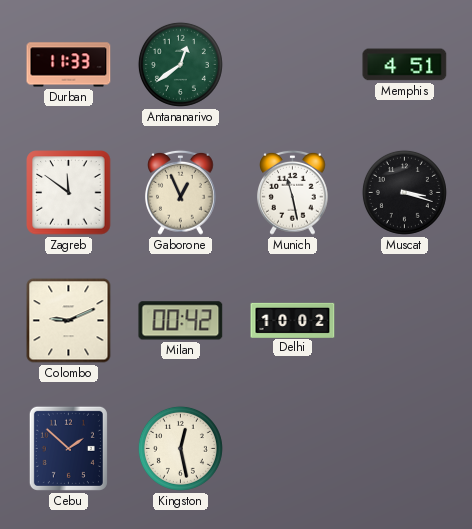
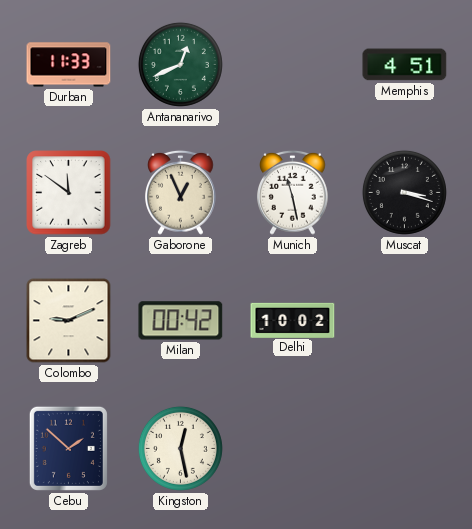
Antananarivo: 12:39 -> 12:41 (180, 64)
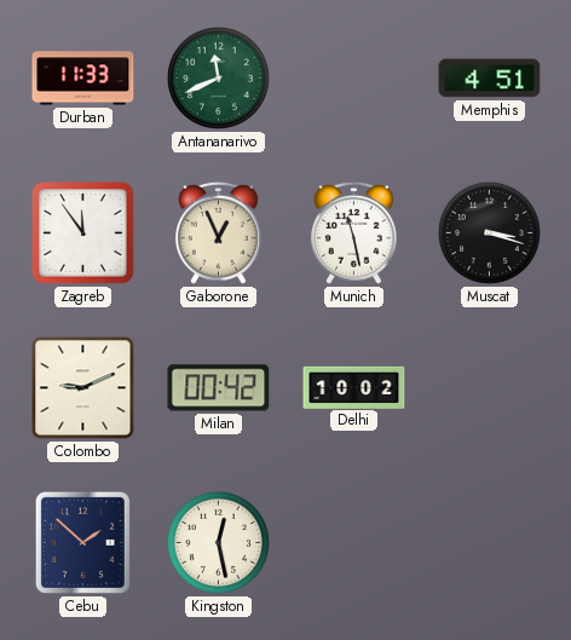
Antananarivo: 12:41 -> 11:41 (218, 77)
Zagreb: 11:51 -> 11:54 (83, 233)
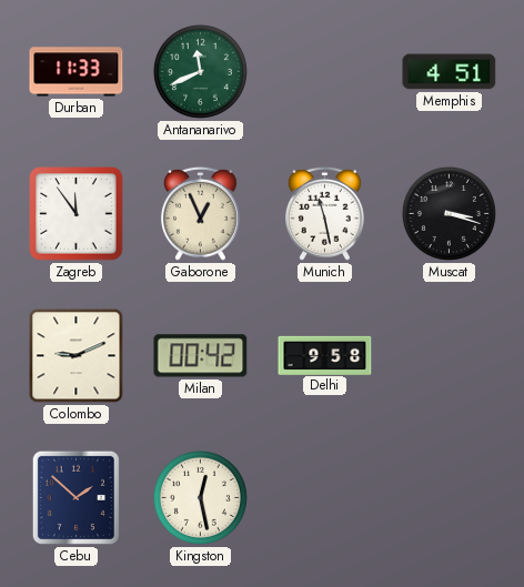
Delhi: 10:02 -> 9:58 (325, 355)
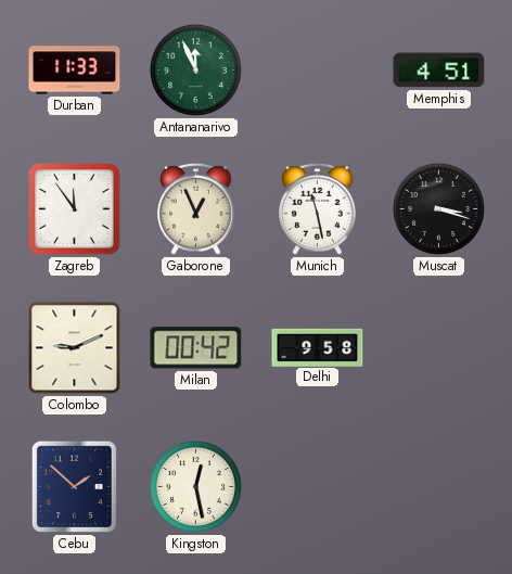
Antananarivo: 11:41 -> 11:56 (195, 69)
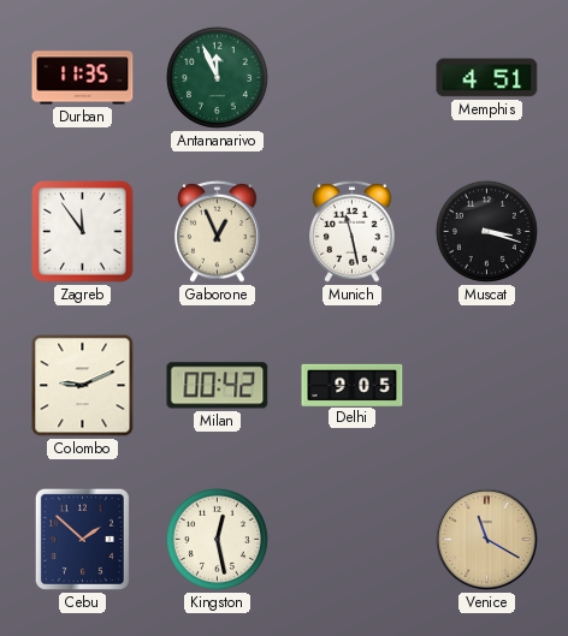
Durban: 11:33 -> 11:35 (83, 78)
Delhi: 9:58 -> 9:05 (353, 385)
Venice: none -> 11:20 (486, 539)
